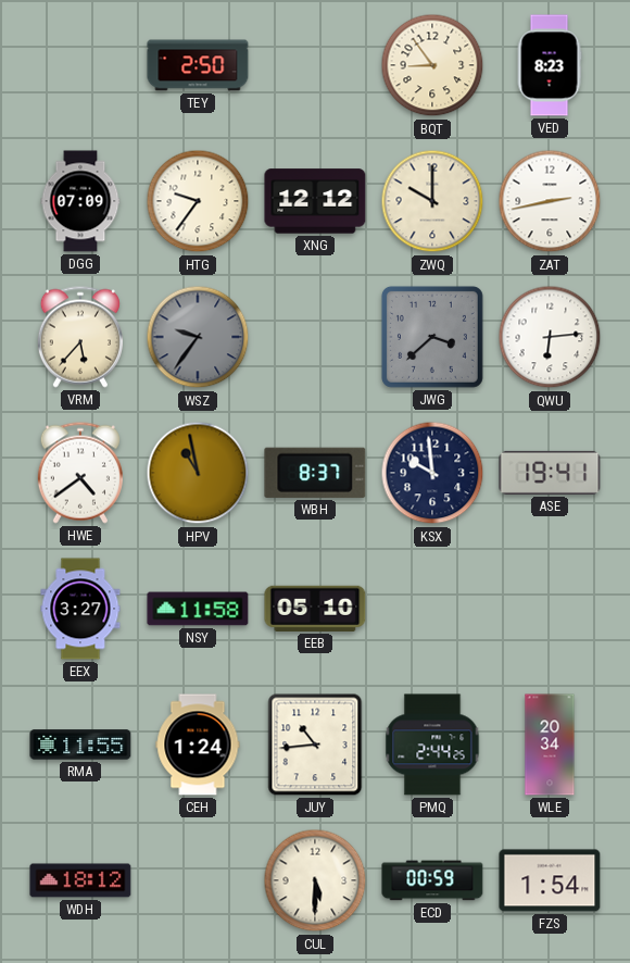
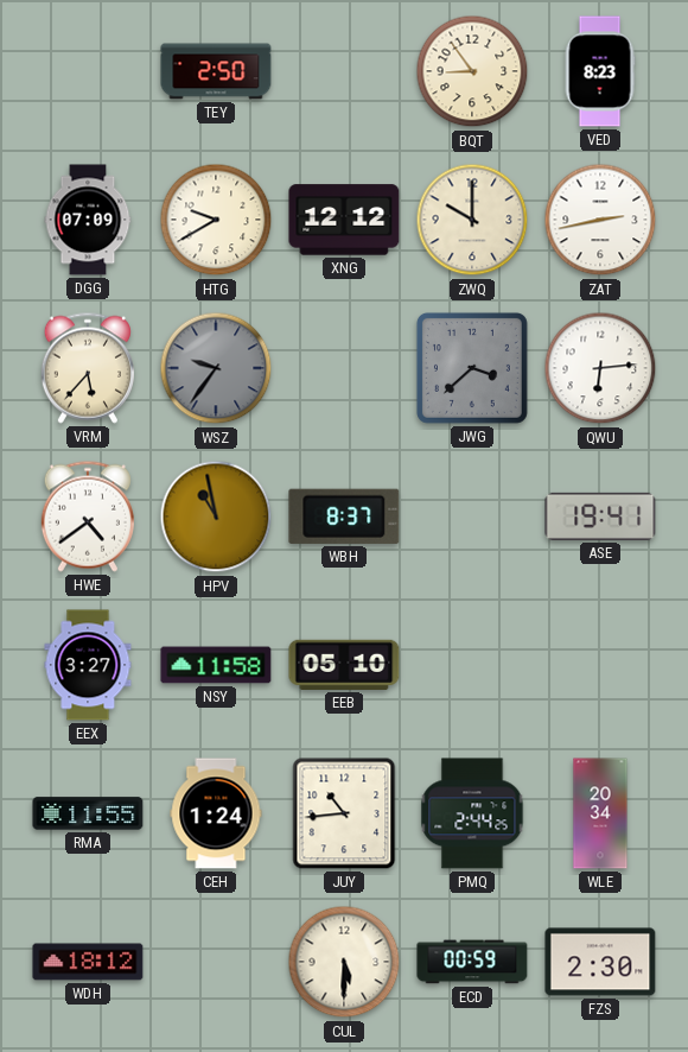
HTG: 9:36 -> 9:40 (216, 220)
KSX: 9:59 -> none (432, 473)
FZS: 1:54 -> 2:30 (600, 962)
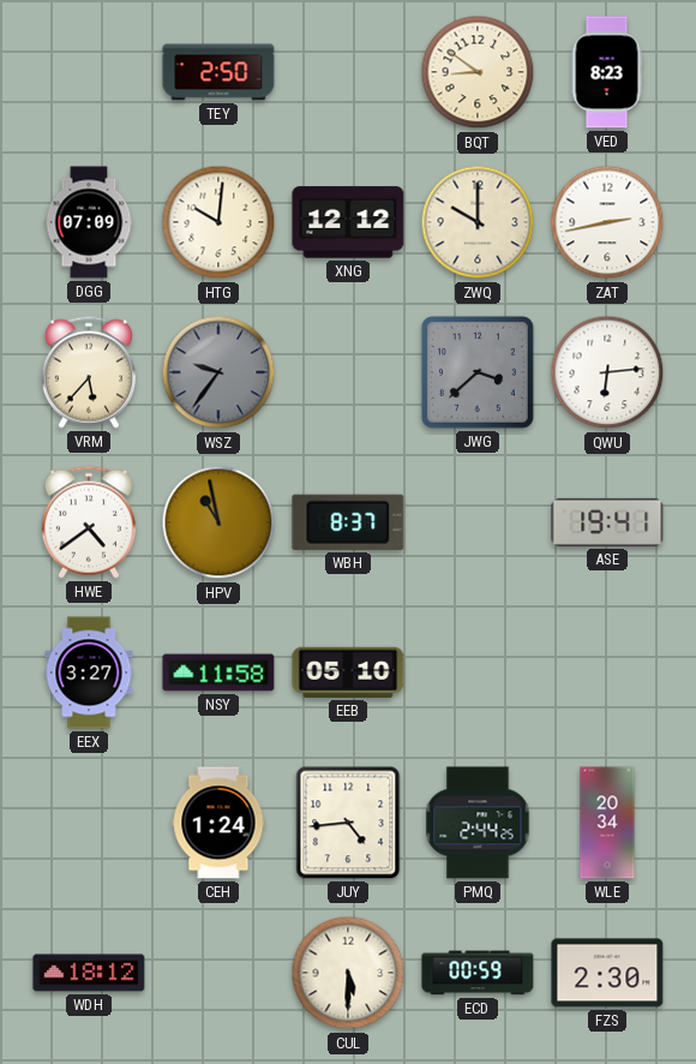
BQT: 8:54 -> 8:51 (478, 72)
HTG: 9:40 -> 10:01 (218, 222)
RMA: 11:55 -> none (88, 813)
JUY: 10:44 -> 4:44 (348, 823)
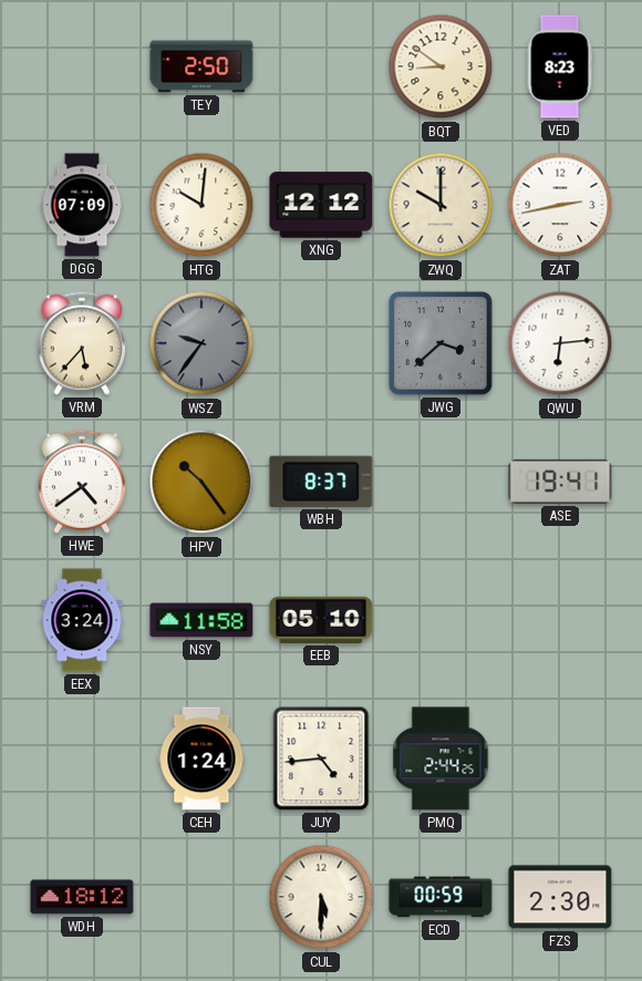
HPV: 10:58 -> 10:24 (201, 482)
EEX: 3:27 -> 3:24 (82, 620)
WLE: 20:34 -> none (607, 823)
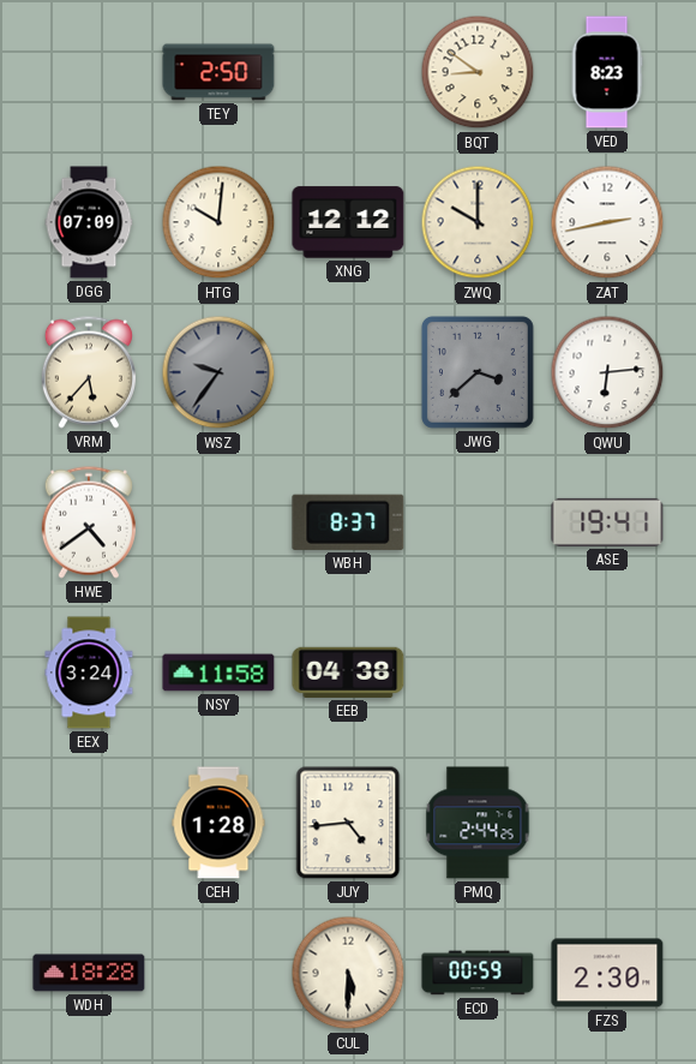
HPV: 10:24 -> none (201, 482)
EEB: 05:10 -> 04:38 (348, 673)
CEH: 1:24 -> 1:28 (218, 823)
WDH: 18:12 -> 18:28 (89, 973)
